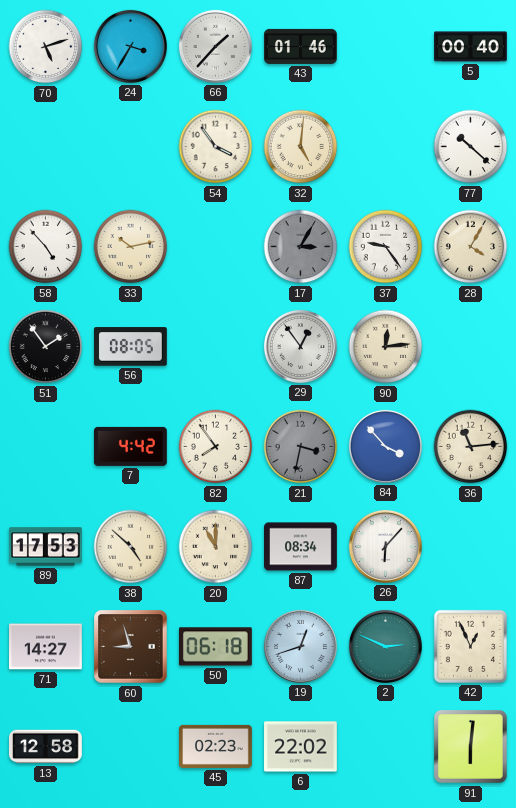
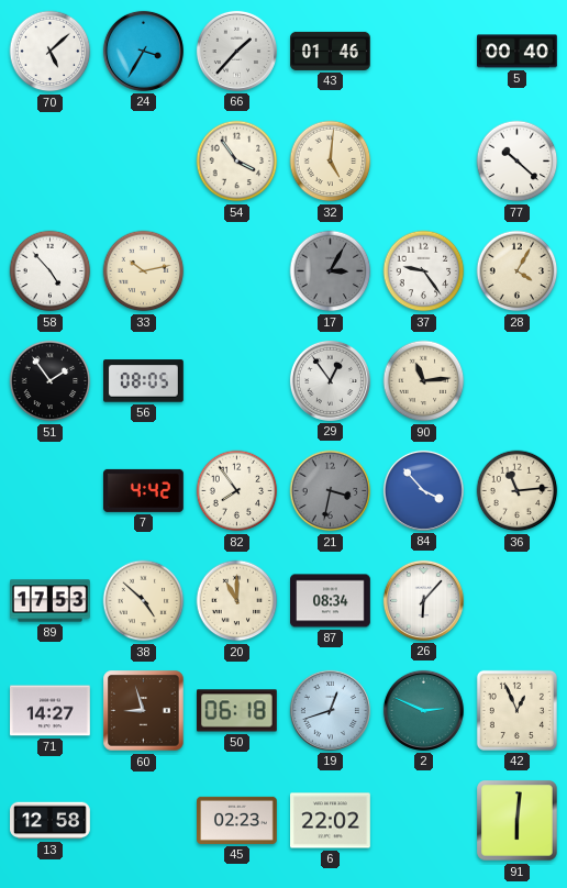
70: 5:12 -> 5:08 (51, 52)
90: 12:14 -> 11:14 (424, 381)
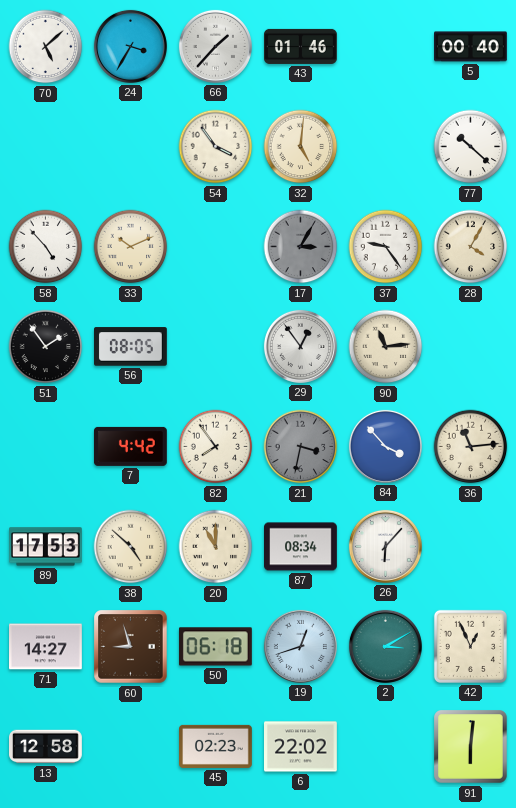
33: 10:13 -> 10:11 (131, 247)
2: 2:49 -> 3:10 (385, 646)
